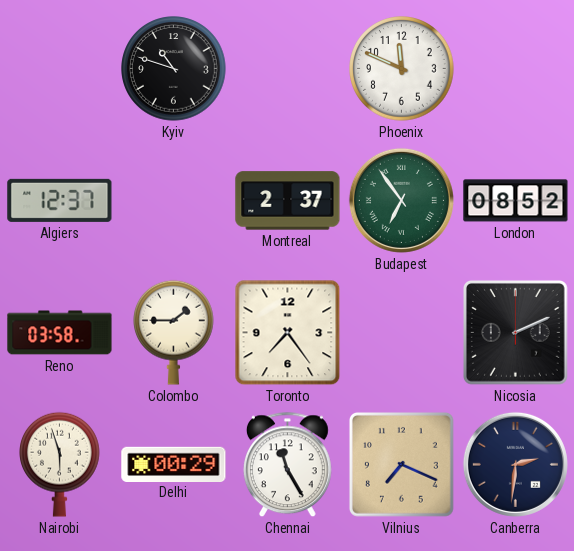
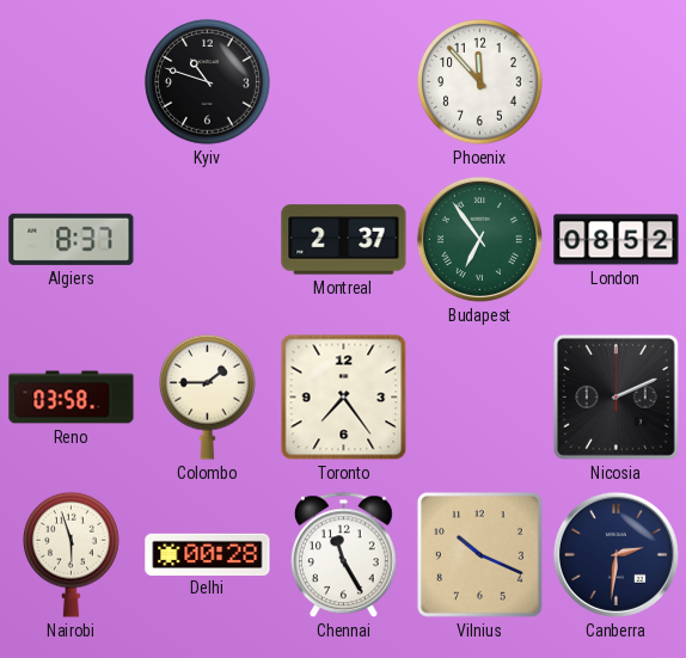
Phoenix: 11:49 -> 11:53 (480, 82)
Algiers: 12:37 -> 8:37 (72, 239)
Delhi: 00:29 -> 00:28 (208, 554)
Vilnius: 7:19 -> 10:19 (480, 555)
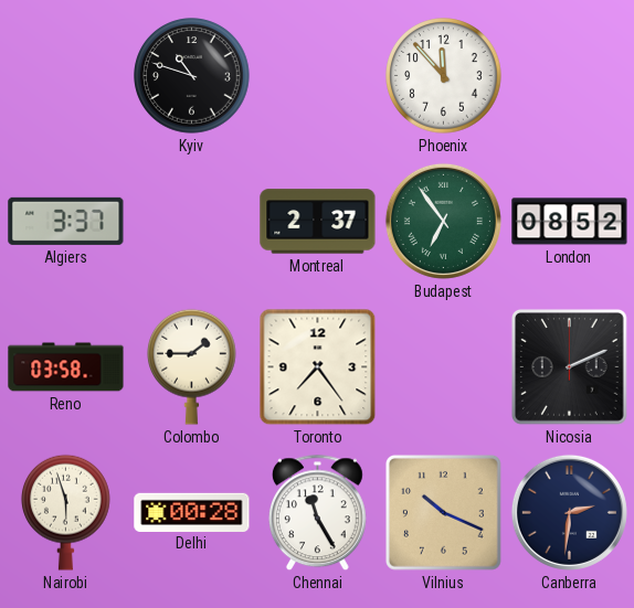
Algiers: 8:37 -> 3:37 (66, 221)
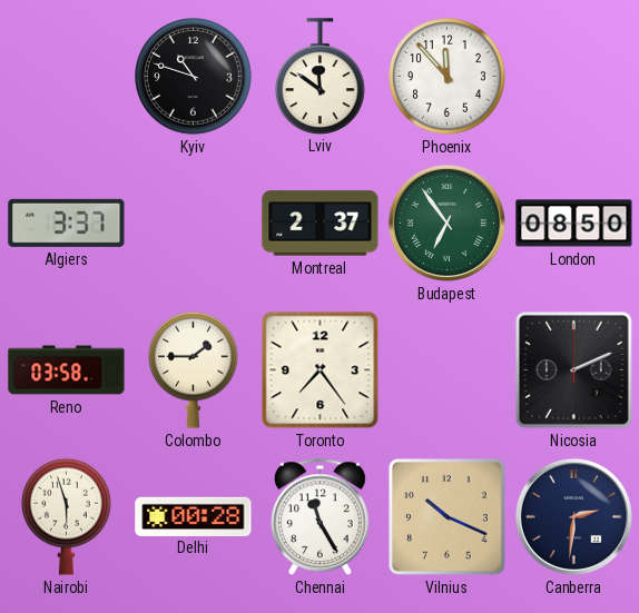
Lviv: none -> 11:51 (321, 76)
London: 08:52 -> 08:50 (574, 224)
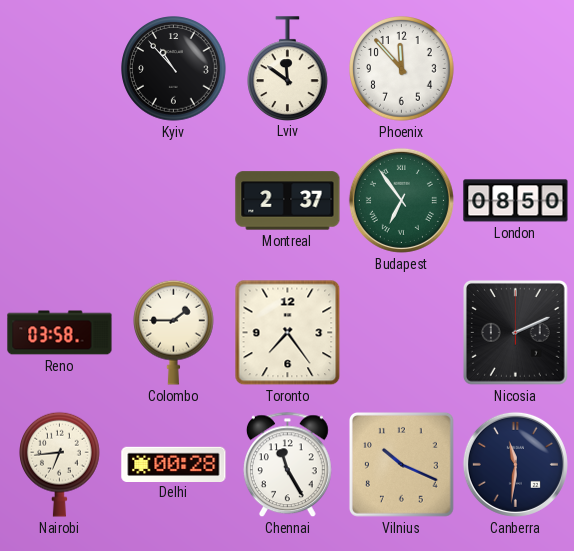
Kyiv: 10:48 -> 10:53 (174, 69)
Algiers: 3:37 -> none (67, 223)
Nairobi: 5:57 -> 6:44 (60, 464)
Canberra: 2:31 -> 11:31 (515, 464)
